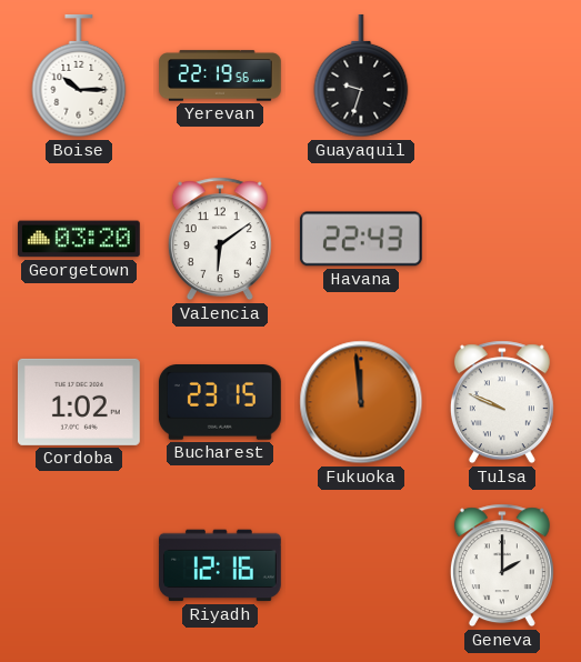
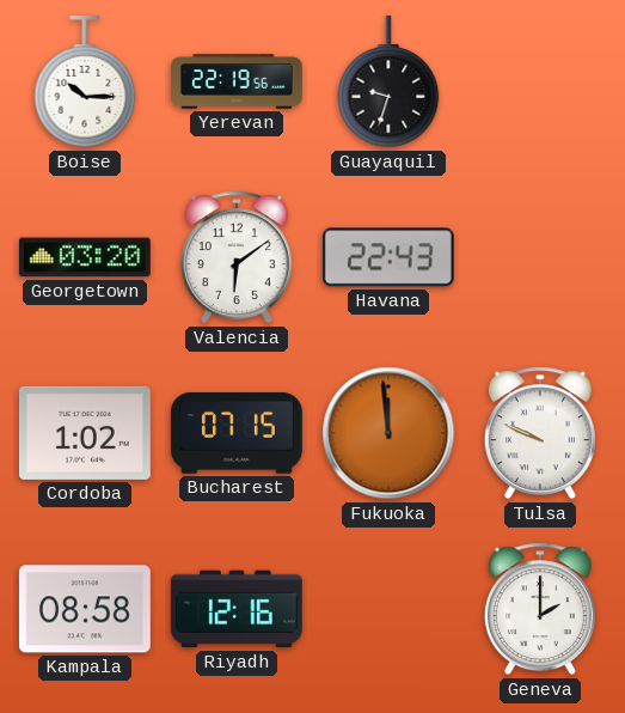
Bucharest: 23:15 -> 07:15 (237, 434)
Kampala: none -> 08:58 (85, 609)
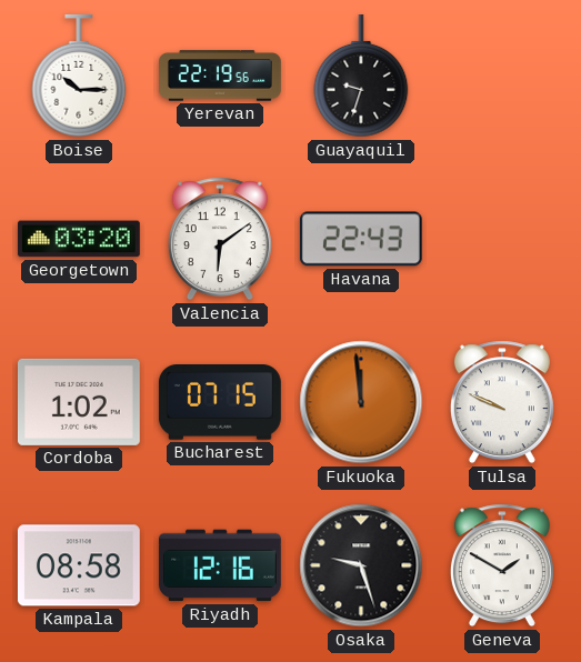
Osaka: none -> 9:27 (361, 565)
Geneva: 2:00 -> 1:50 (502, 565)
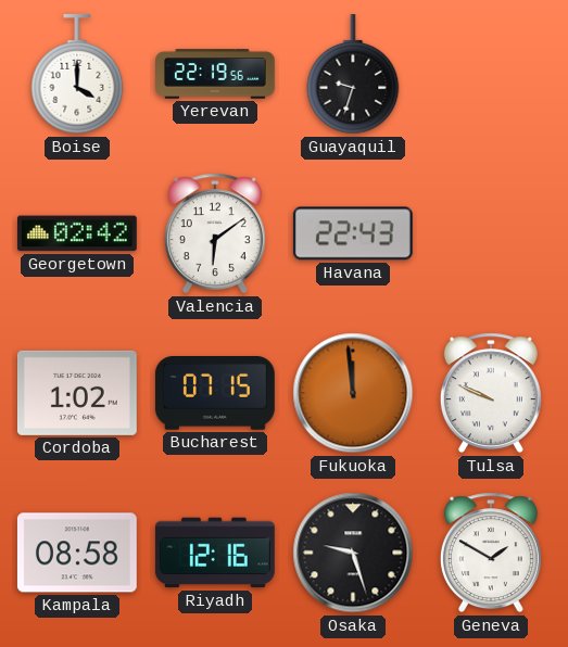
Boise: 10:15 -> 4:00 (77, 74)
Georgetown: 03:20 -> 02:42 (77, 233)
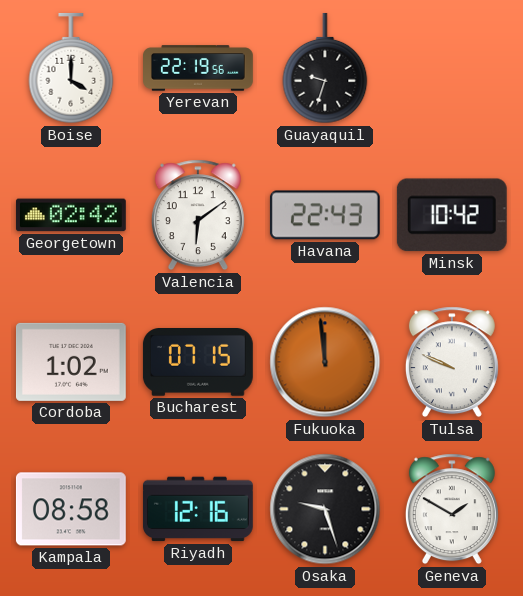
Minsk: none -> 10:42 (452, 215)
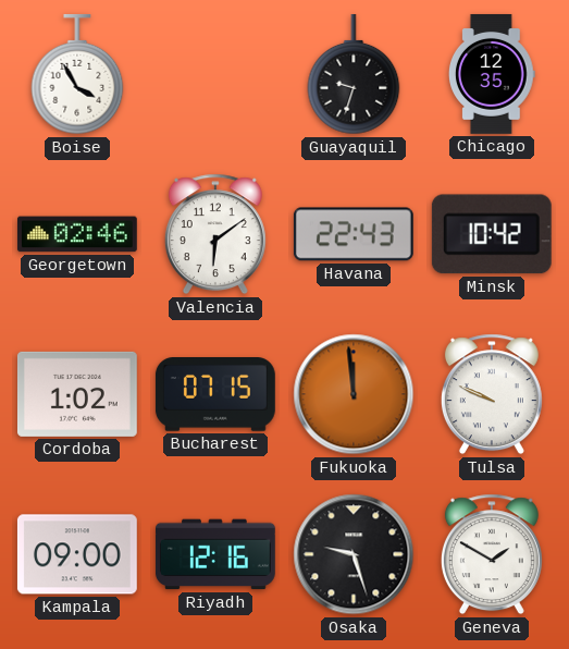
Boise: 4:00 -> 3:55 (77, 74)
Yerevan: 22:19 -> none (199, 68)
Chicago: none -> 12:35 (492, 74)
Georgetown: 02:42 -> 02:46 (77, 234)
Kampala: 08:58 -> 09:00 (77, 554)
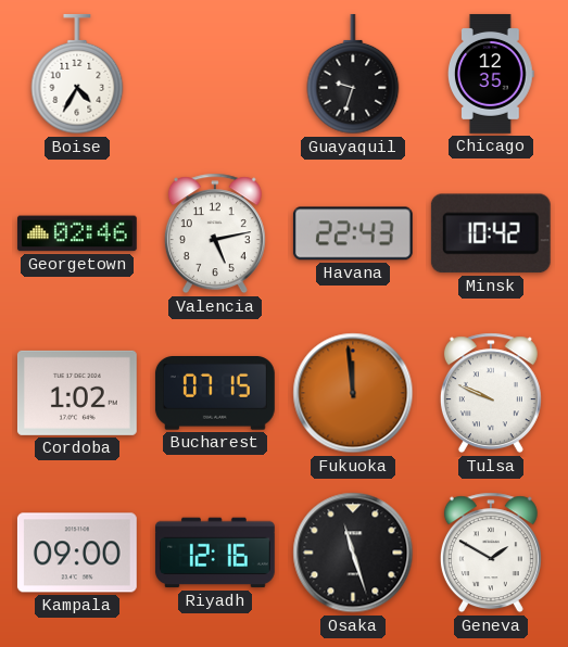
Boise: 3:55 -> 4:35 (77, 74)
Valencia: 6:09 -> 5:13 (215, 233)
Osaka: 9:27 -> 11:27 (353, 553)
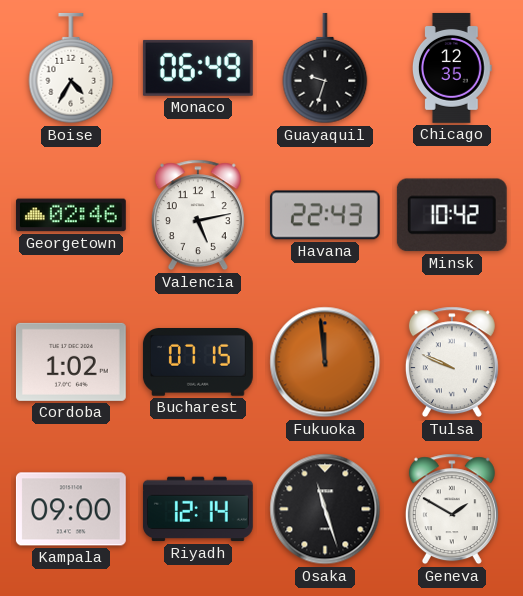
Monaco: none -> 06:49 (198, 68)
Riyadh: 12:16 -> 12:14 (198, 509)
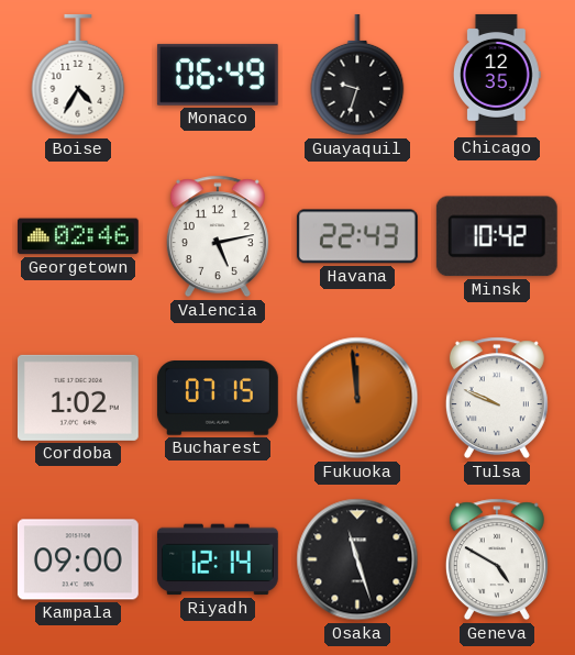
Geneva: 1:50 -> 4:50 (497, 559)
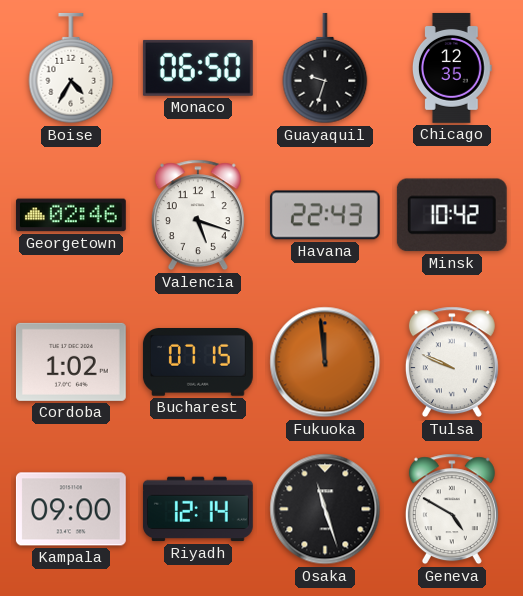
Monaco: 06:49 -> 06:50 (198, 68)
Valencia: 5:13 -> 5:18 (198, 215)
